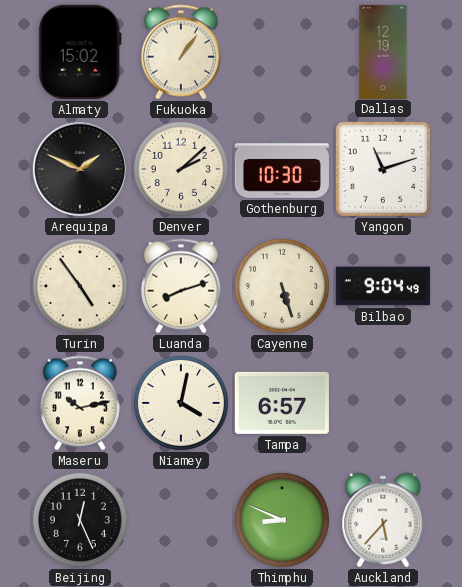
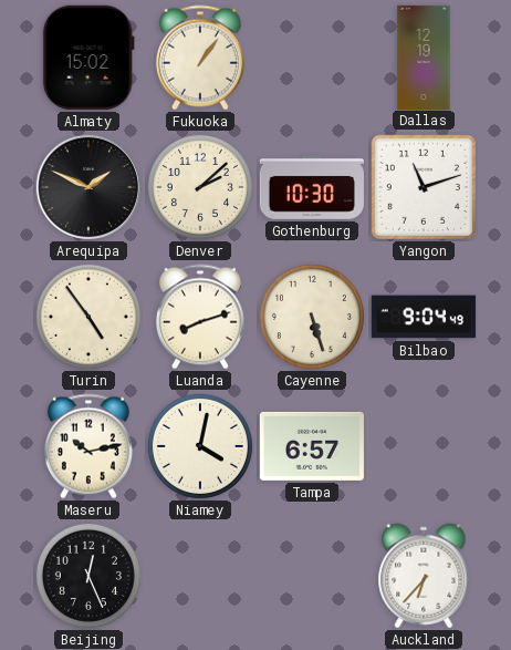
Thimphu: 8:49 -> none (282, 520)
Auckland: 5:37 -> 6:37 (424, 576)
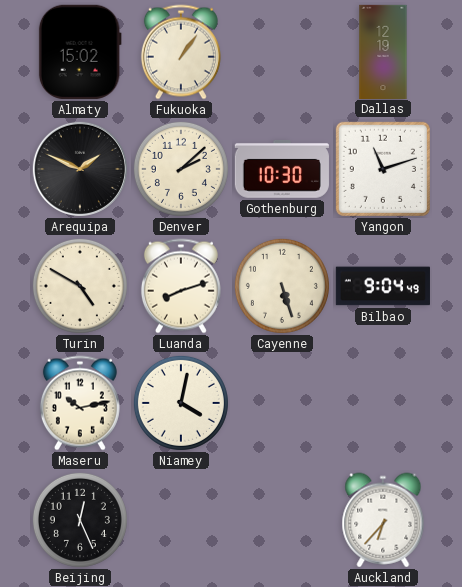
Turin: 4:54 -> 4:50 (80, 286)
Tampa: 6:57 -> none (312, 446)
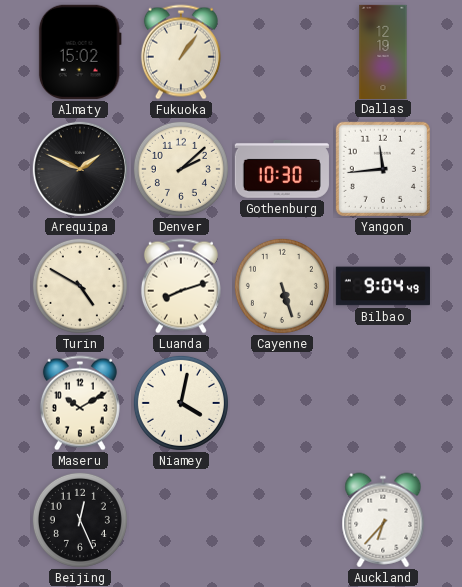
Yangon: 11:12 -> 11:44 (383, 169)
Maseru: 10:13 -> 10:10 (80, 403)
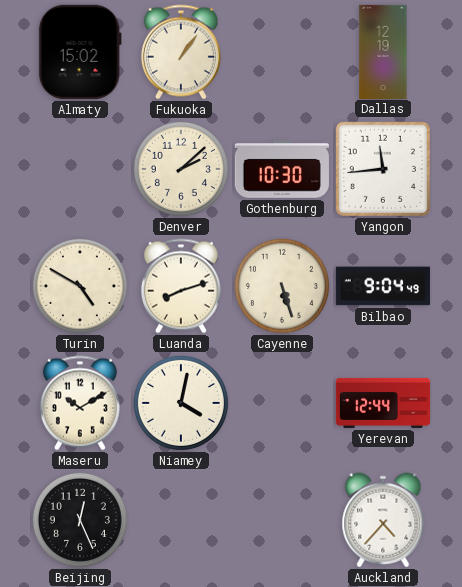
Arequipa: 1:49 -> none (80, 169)
Yerevan: none -> 12:44 (382, 403)
Auckland: 6:37 -> 4:37 (383, 520)
